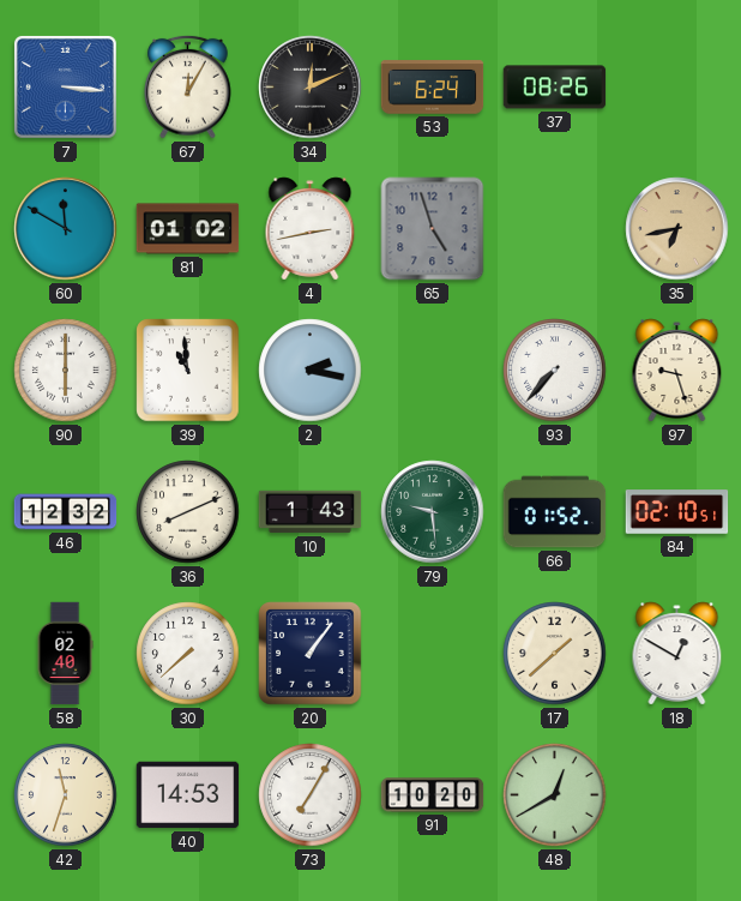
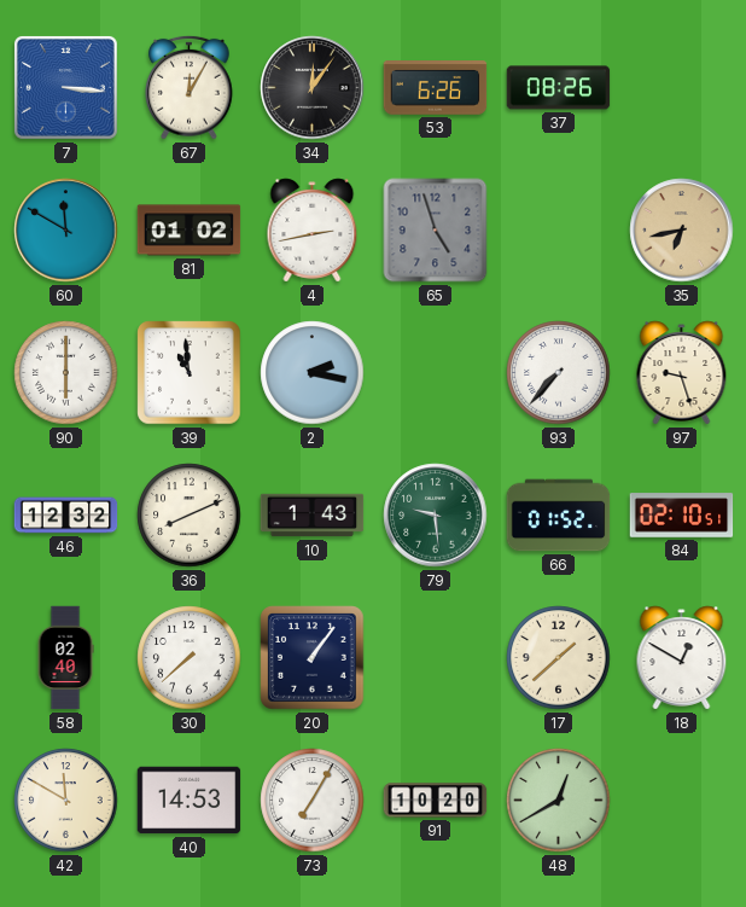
34: 12:11 -> 12:06 (313, 88)
53: 6:24 -> 6:26 (436, 88)
42: 11:33 -> 11:50 (66, 801)
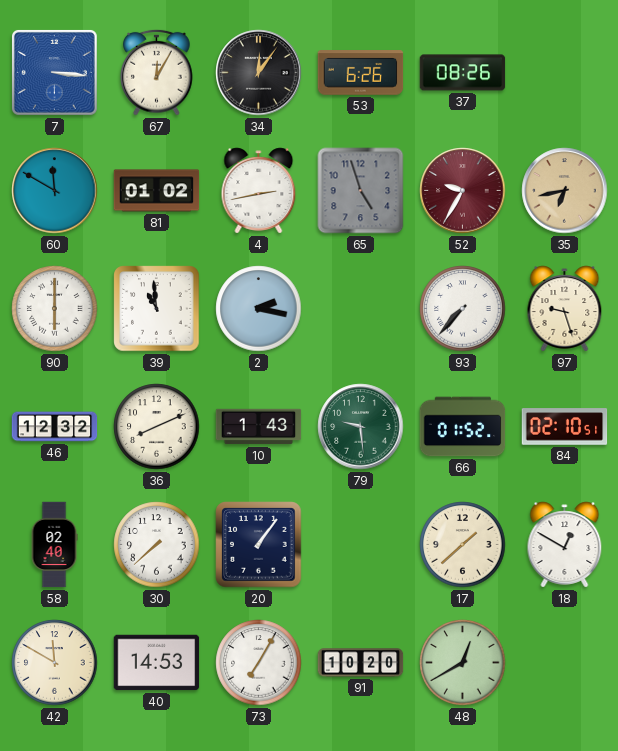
52: none -> 9:35 (463, 191)
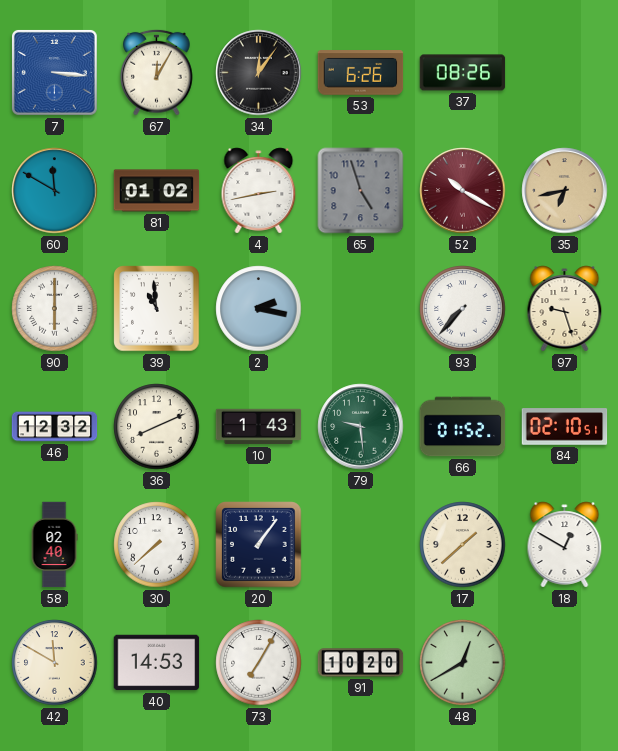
52: 9:35 -> 10:20 (463, 191)
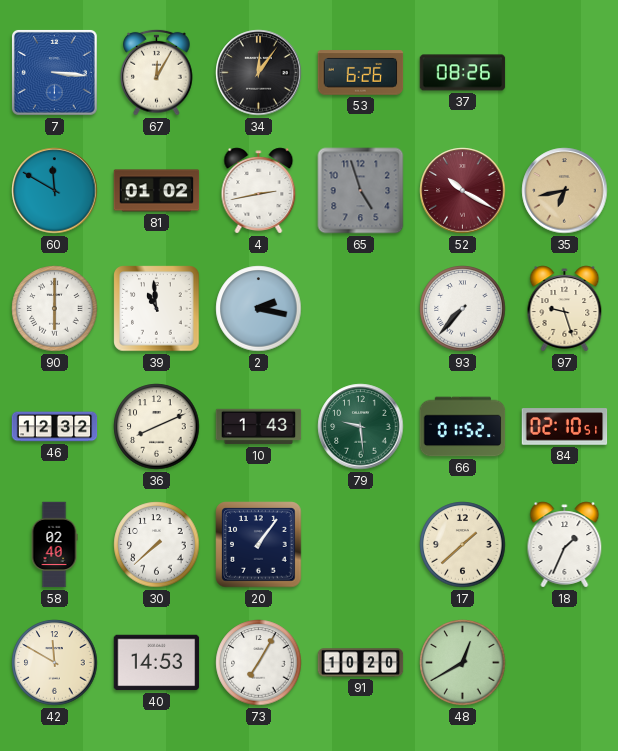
18: 12:50 -> 1:34 (565, 545)
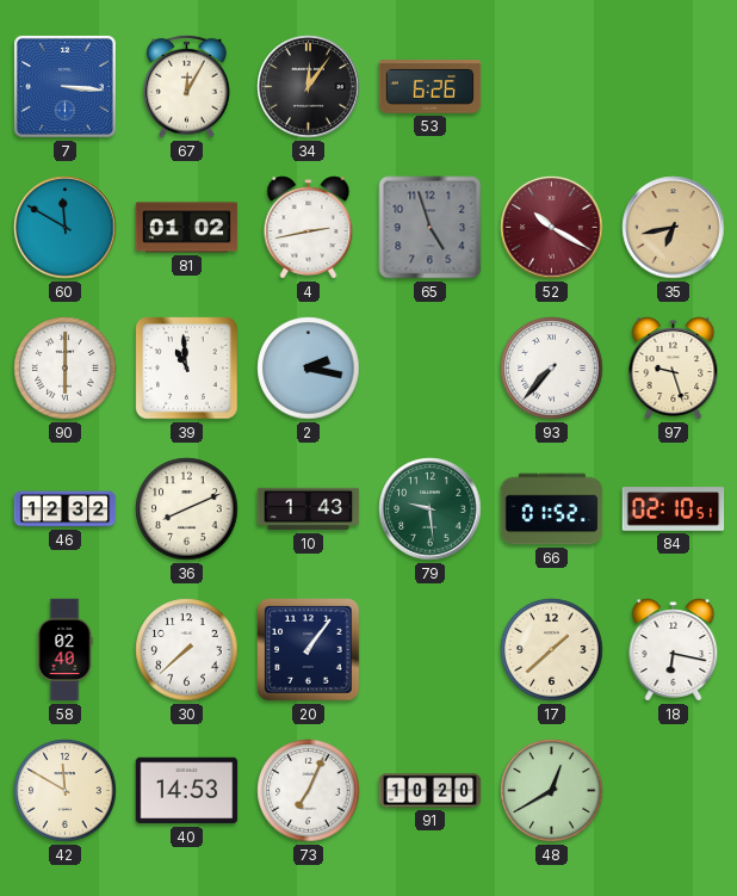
37: 08:26 -> none (463, 73)
18: 1:34 -> 6:17 (674, 650)
73: 7:05 -> 7:04 (309, 791)
